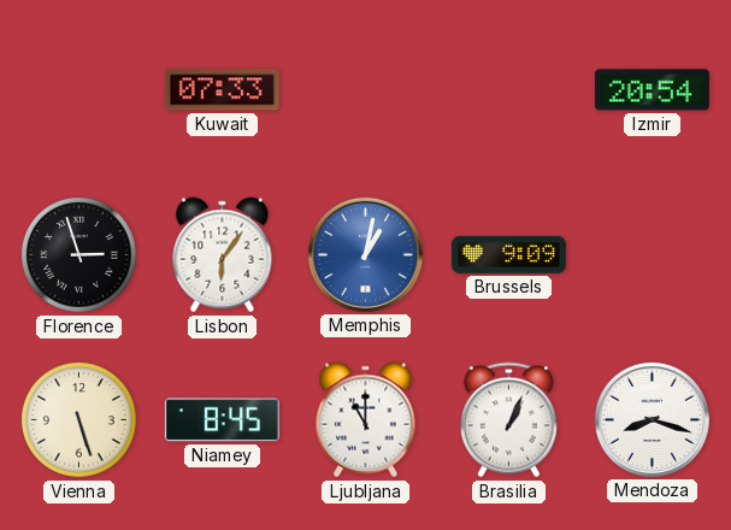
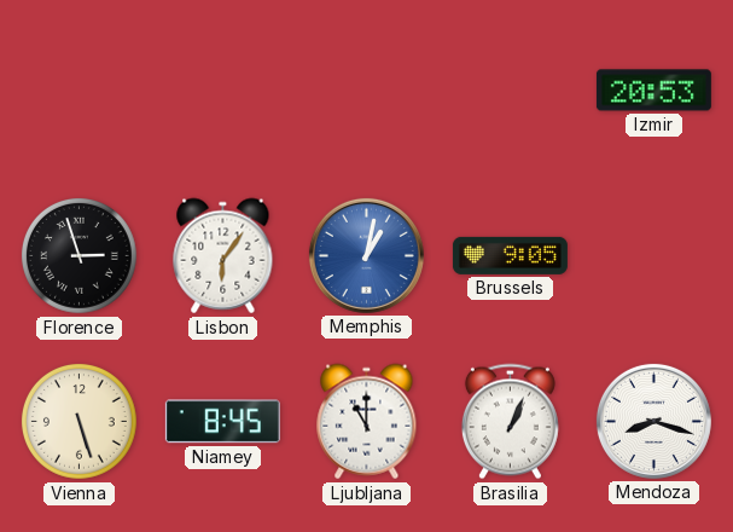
Kuwait: 07:33 -> none (222, 90)
Izmir: 20:54 -> 20:53 (653, 91)
Brussels: 9:09 -> 9:05 (510, 255)
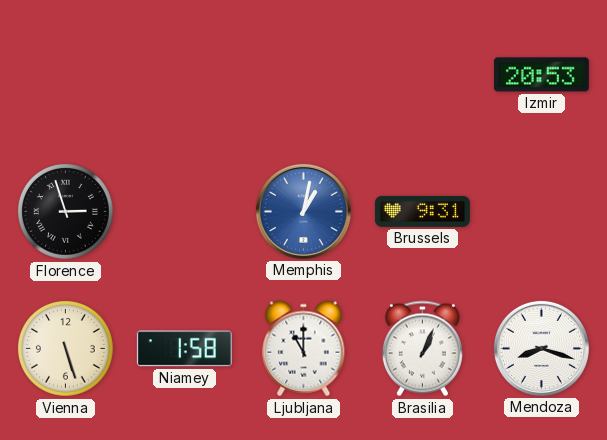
Lisbon: 6:06 -> none (223, 256)
Brussels: 9:05 -> 9:31 (422, 211)
Niamey: 8:45 -> 1:58 (184, 349)
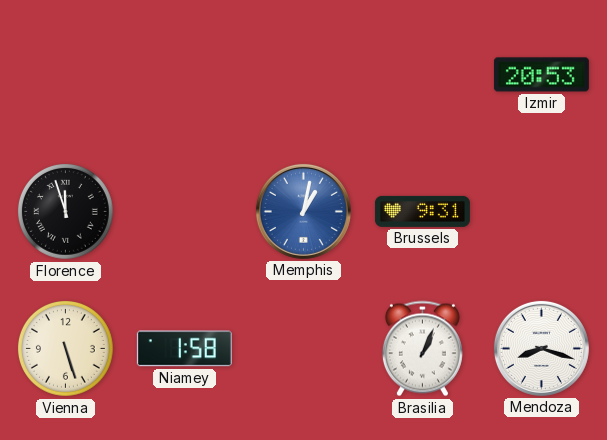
Florence: 2:57 -> 11:57 (65, 211)
Ljubljana: 11:00 -> none (304, 349)
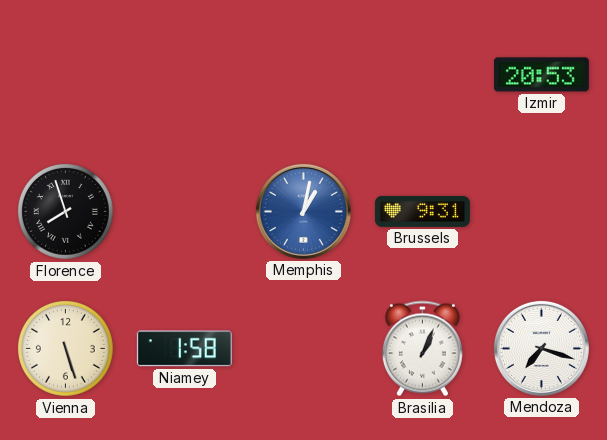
Florence: 11:57 -> 7:57 (65, 211)
Mendoza: 8:18 -> 7:18 (541, 348)
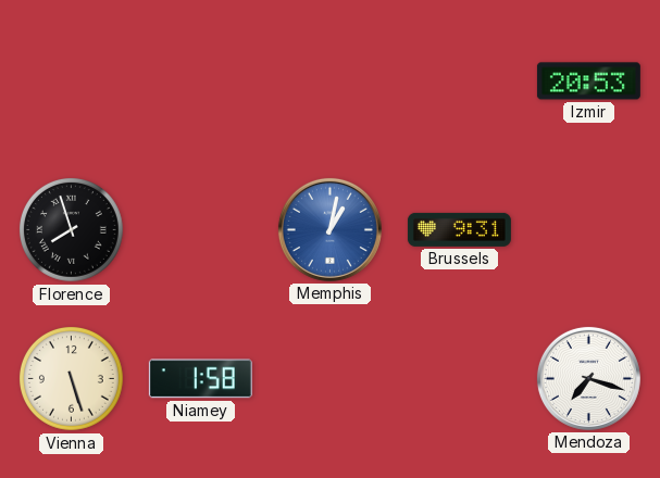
Brasilia: 1:04 -> none (422, 349)
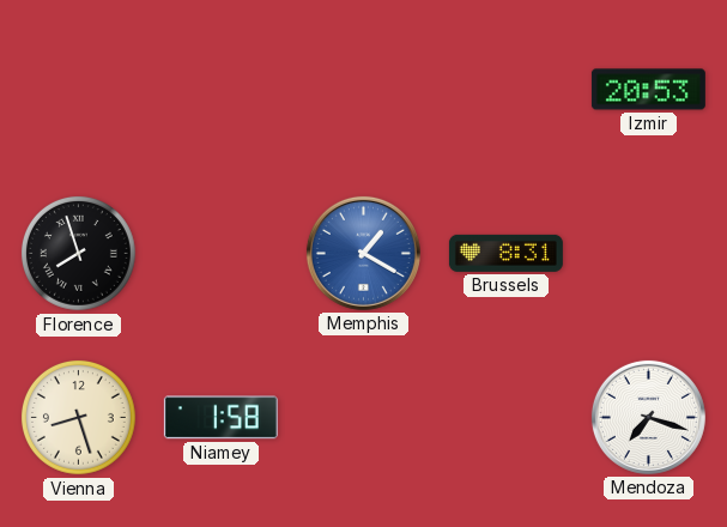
Memphis: 1:02 -> 1:20 (363, 253)
Brussels: 9:31 -> 8:31 (505, 253)
Vienna: 5:27 -> 8:27 (78, 417)
